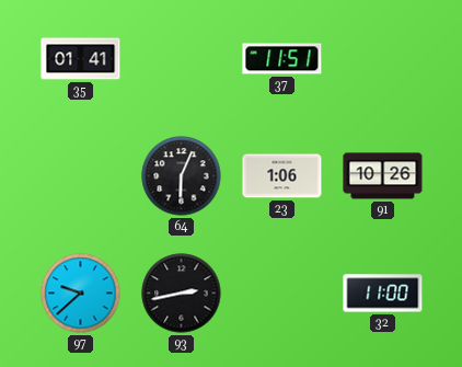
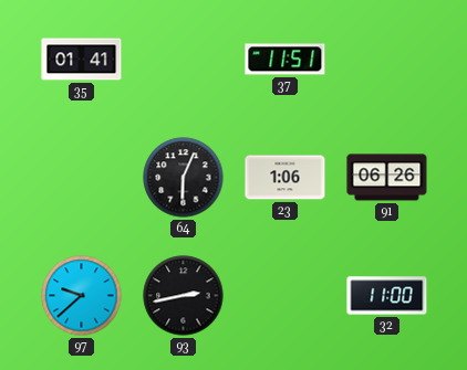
91: 10:26 -> 06:26 (387, 178)
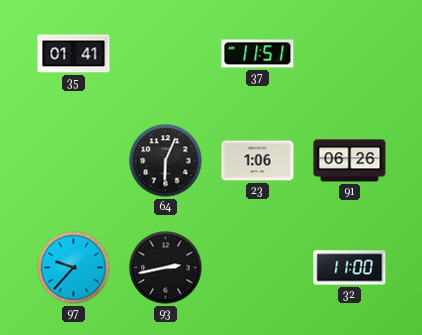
97: 9:38 -> 9:37 (74, 268)
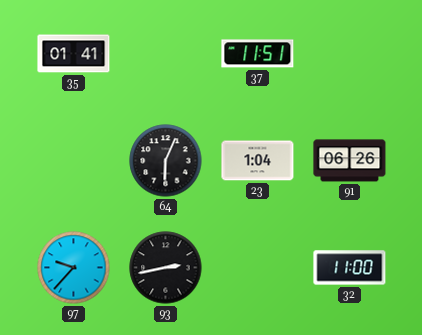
23: 1:06 -> 1:04 (258, 161)
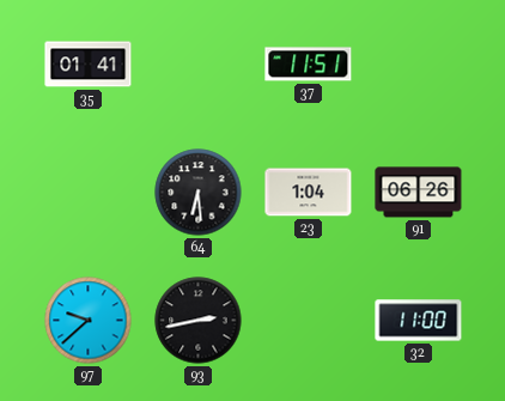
64: 6:04 -> 6:29 (199, 193)
97: 9:37 -> 9:38 (89, 321)
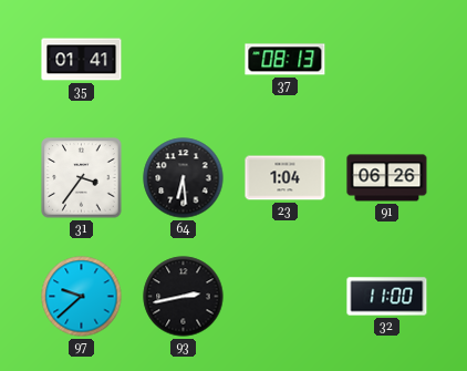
37: 11:51 -> 08:13 (286, 60)
31: none -> 3:36 (82, 178)
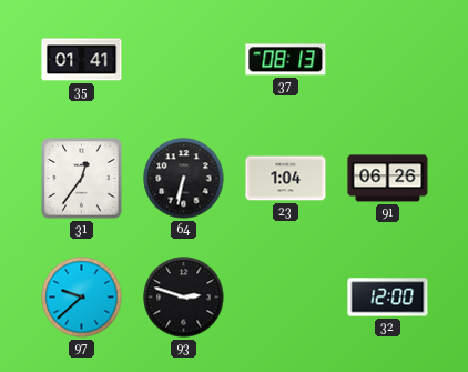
31: 3:36 -> 12:36 (82, 179)
64: 6:29 -> 6:32 (184, 179)
93: 2:43 -> 2:48 (184, 298)
32: 11:00 -> 12:00 (388, 298)
